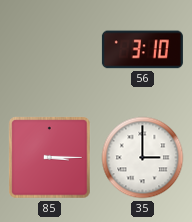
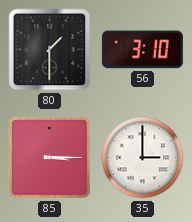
80: none -> 1:30 (50, 50)
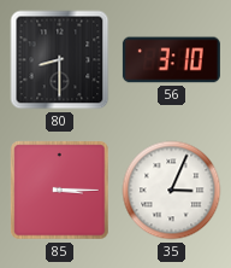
80: 1:30 -> 8:30 (60, 60)
35: 3:00 -> 3:04 (172, 191)
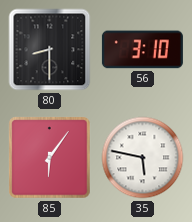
85: 3:15 -> 6:06 (50, 158)
35: 3:04 -> 5:47 (143, 158)
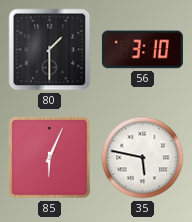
80: 8:30 -> 1:30 (50, 50)
85: 6:06 -> 6:04 (50, 158)
